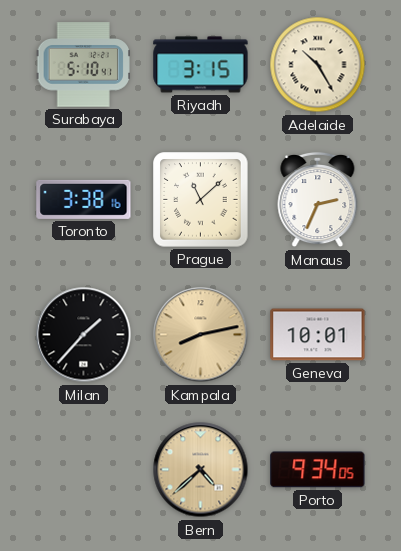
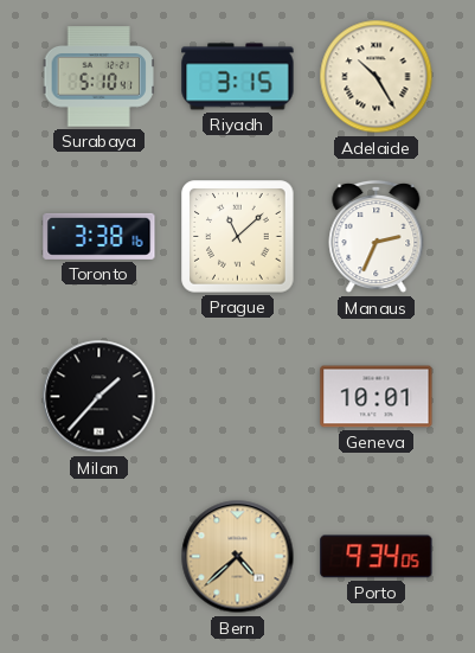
Kampala: 8:13 -> none (201, 335)
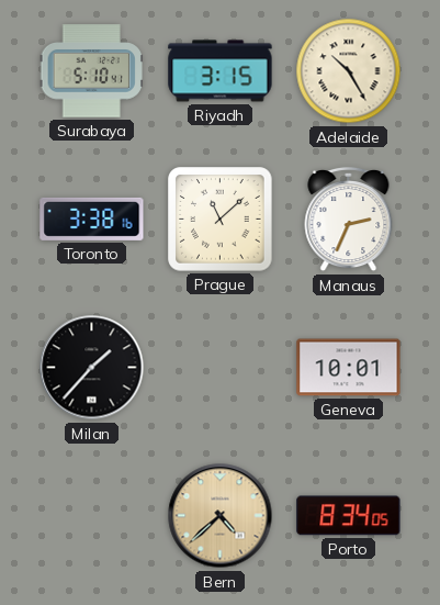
Porto: 9:34 -> 8:34 (349, 516)
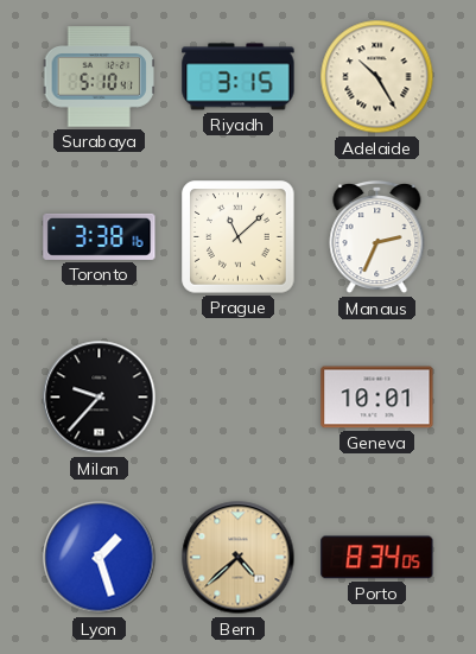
Milan: 1:37 -> 9:37 (100, 398)
Lyon: none -> 1:27 (100, 558)
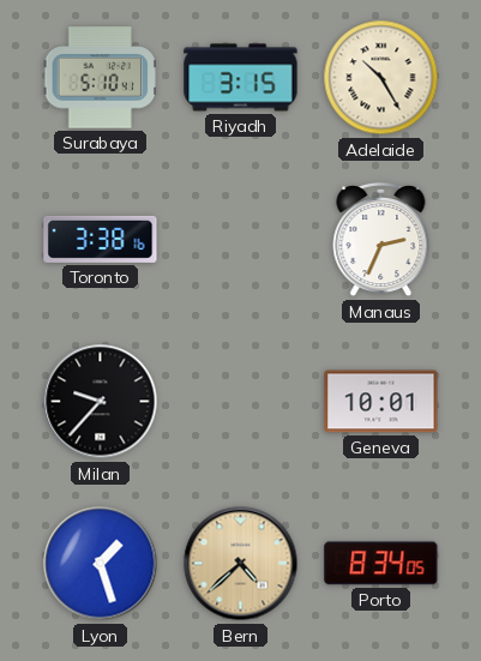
Prague: 11:08 -> none (239, 237)
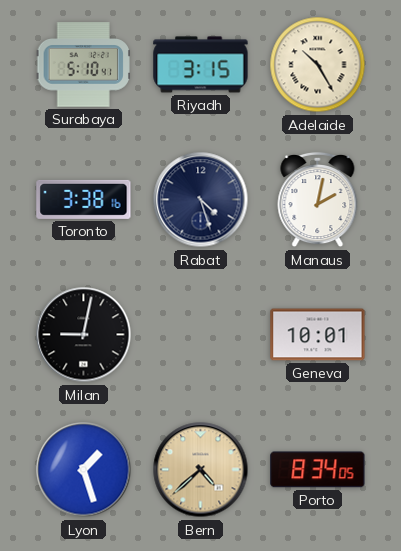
Rabat: none -> 4:27 (201, 200)
Manaus: 2:34 -> 2:02 (318, 200)
Milan: 9:37 -> 9:02 (84, 335)
